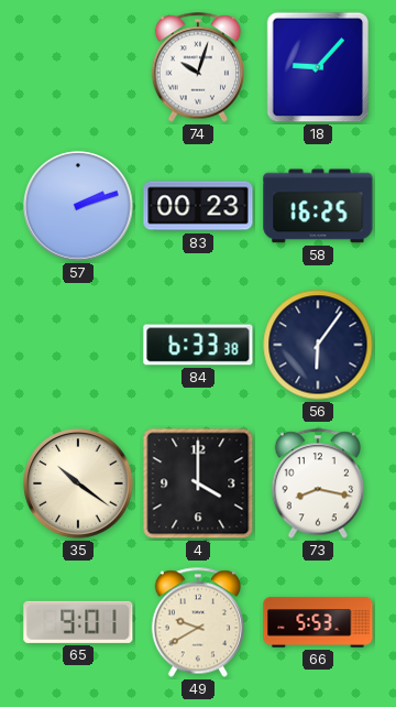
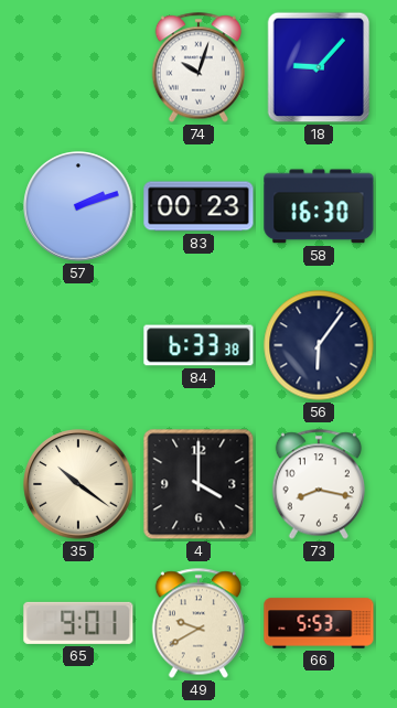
58: 16:25 -> 16:30 (319, 206)
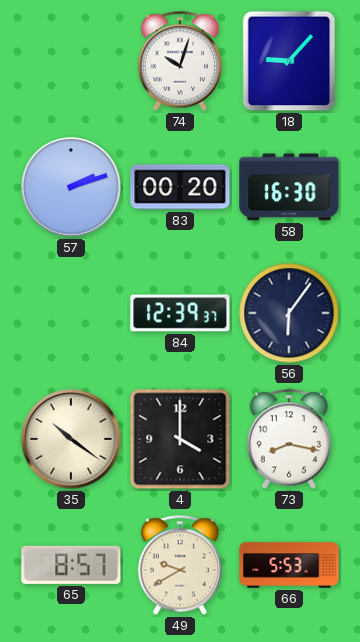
83: 00:23 -> 00:20 (180, 187)
84: 6:33 -> 12:39 (180, 313)
65: 9:01 -> 8:57 (71, 565)
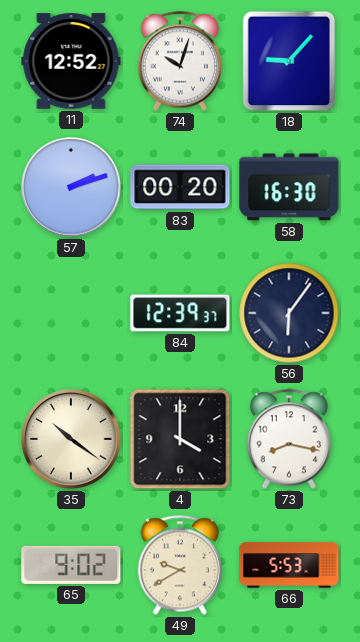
11: none -> 12:52 (71, 61)
65: 8:57 -> 9:02 (71, 565)
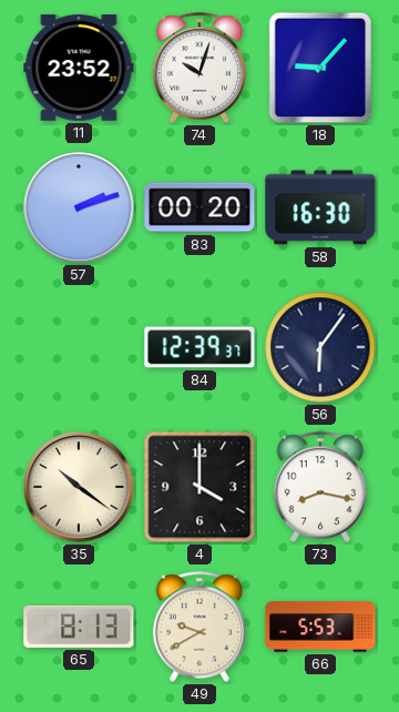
11: 12:52 -> 23:52 (79, 68)
65: 9:02 -> 8:13 (79, 627)
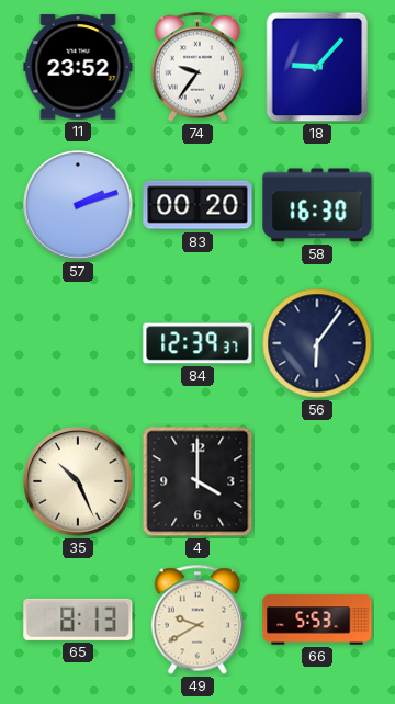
74: 10:03 -> 9:36 (196, 67)
35: 10:21 -> 10:26 (78, 481)
73: 8:17 -> none (319, 487)
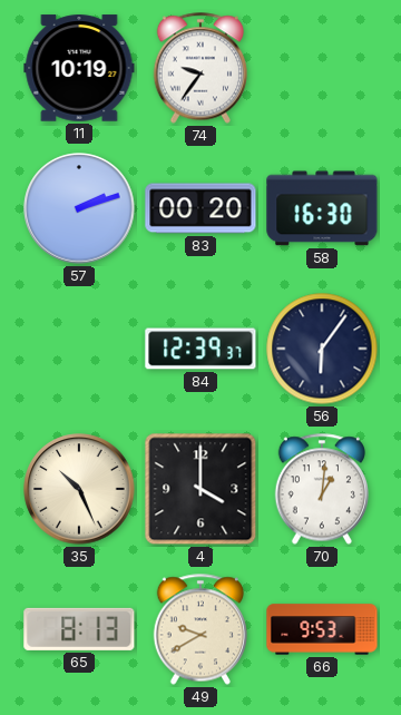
11: 23:52 -> 10:19 (79, 68)
18: 9:07 -> none (317, 67)
70: none -> 1:01 (321, 489)
66: 5:53 -> 9:53 (322, 629)
